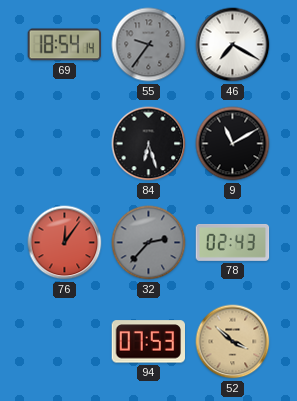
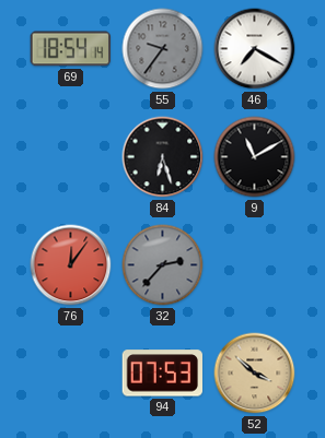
78: 02:43 -> none (233, 242)
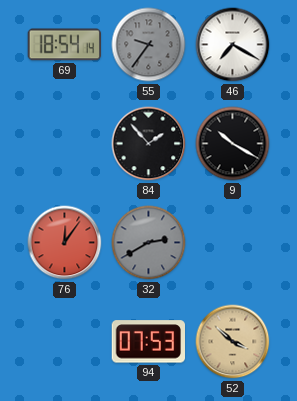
84: 6:27 -> 1:53 (149, 144)
9: 11:10 -> 10:20 (233, 144)
32: 2:37 -> 2:40 (149, 243)
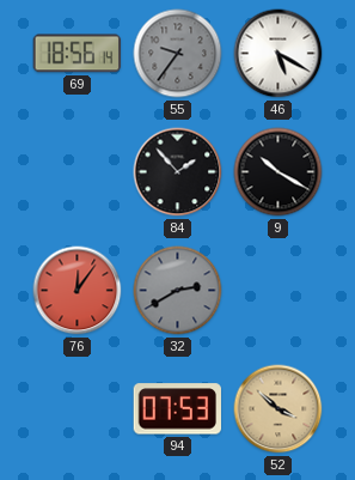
69: 18:54 -> 18:56 (78, 54)
46: 7:20 -> 5:20 (279, 54)
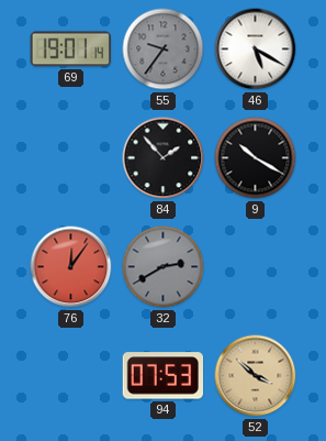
69: 18:56 -> 19:01 (71, 49)
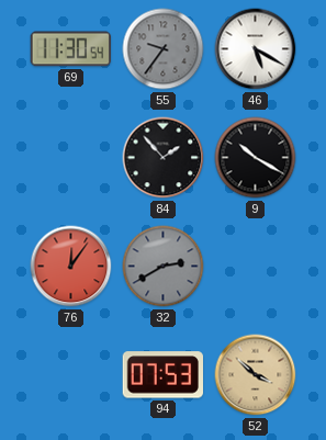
69: 19:01 -> 11:30 (71, 49)
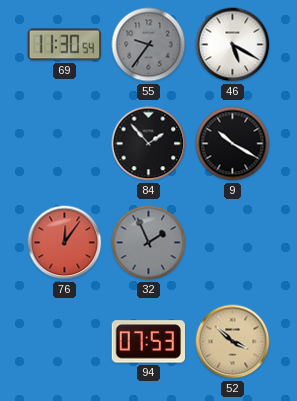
32: 2:40 -> 1:56 (149, 243)
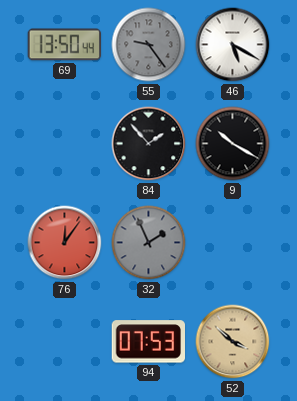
69: 11:30 -> 13:50 (65, 45)
55: 9:36 -> 9:24 (149, 45)
